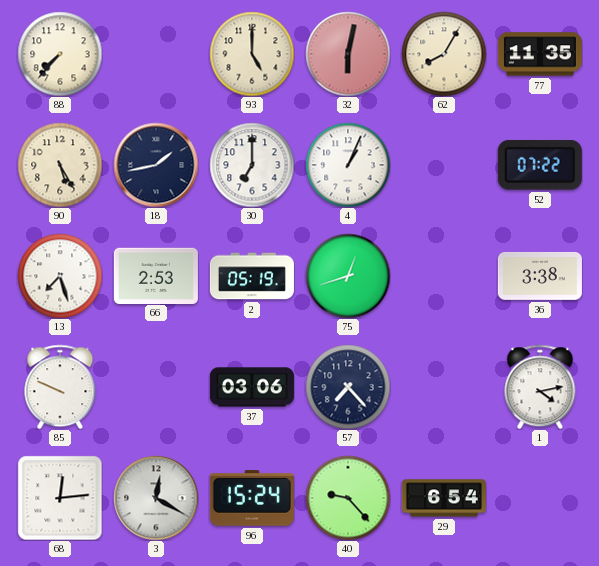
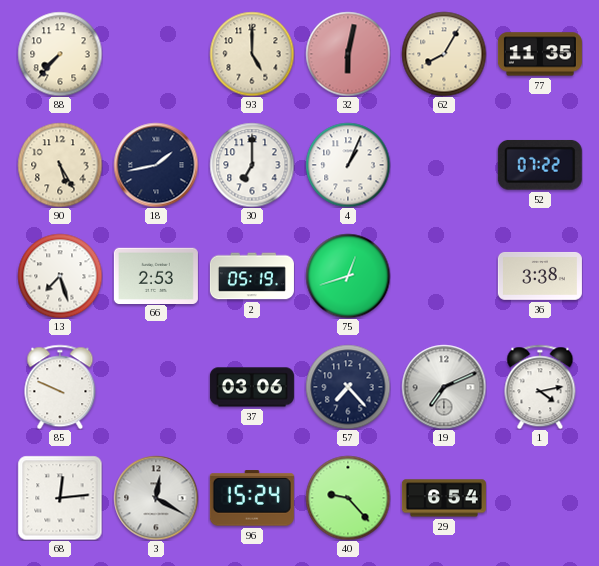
19: none -> 7:11 (444, 387)
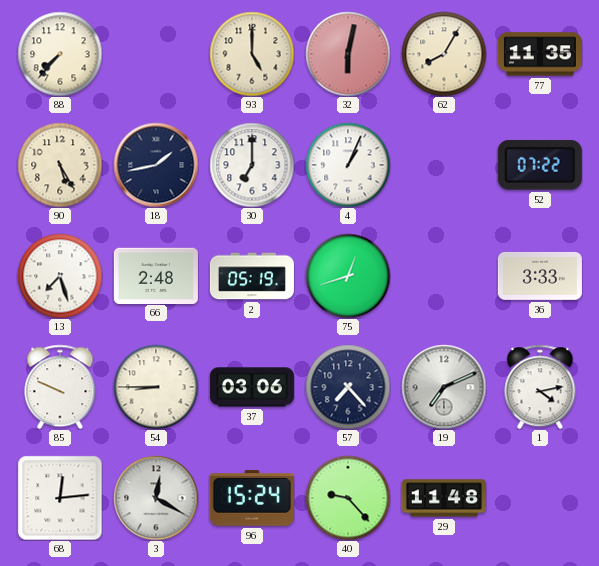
66: 2:53 -> 2:48 (156, 275)
36: 3:38 -> 3:33 (540, 276)
54: none -> 8:45 (156, 387)
29: 6:54 -> 11:48 (444, 498)
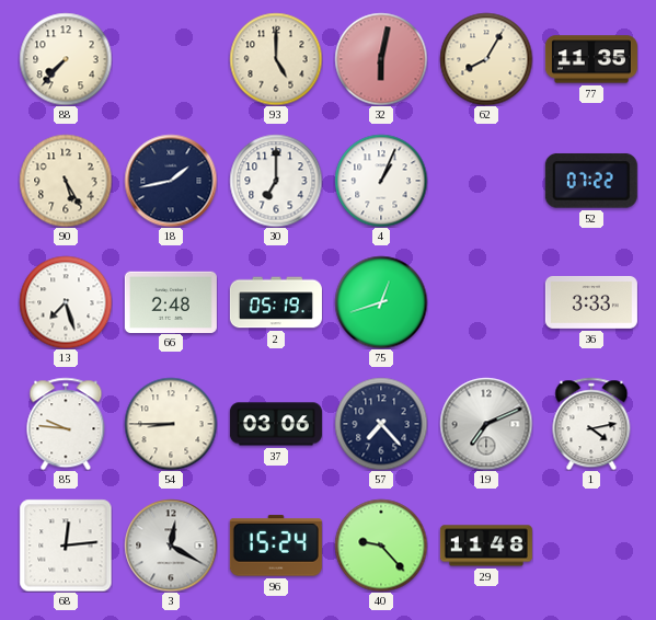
85: 9:49 -> 9:46 (66, 424)
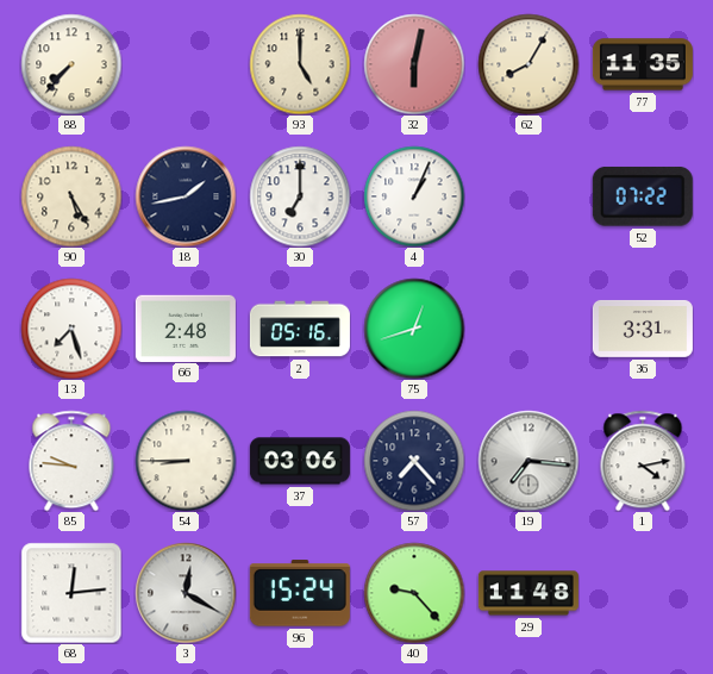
2: 05:19 -> 05:16 (300, 329)
36: 3:33 -> 3:31 (643, 329)
19: 7:11 -> 7:16 (529, 461)
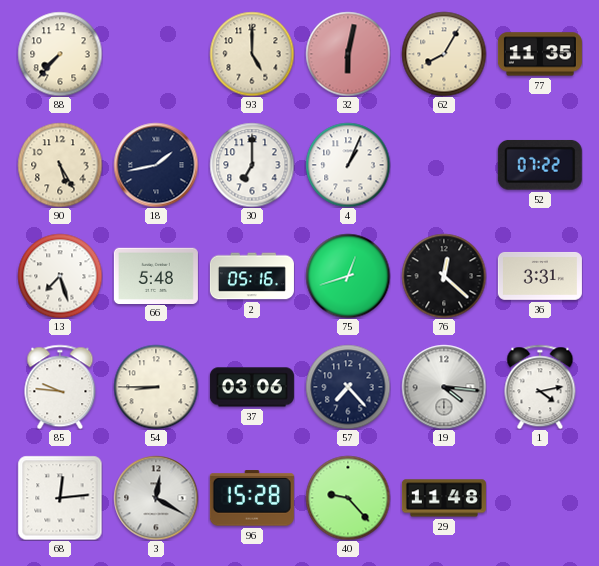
66: 2:48 -> 5:48 (156, 275)
76: none -> 12:22 (444, 276)
19: 7:16 -> 4:16 (444, 387)
96: 15:24 -> 15:28 (252, 498)
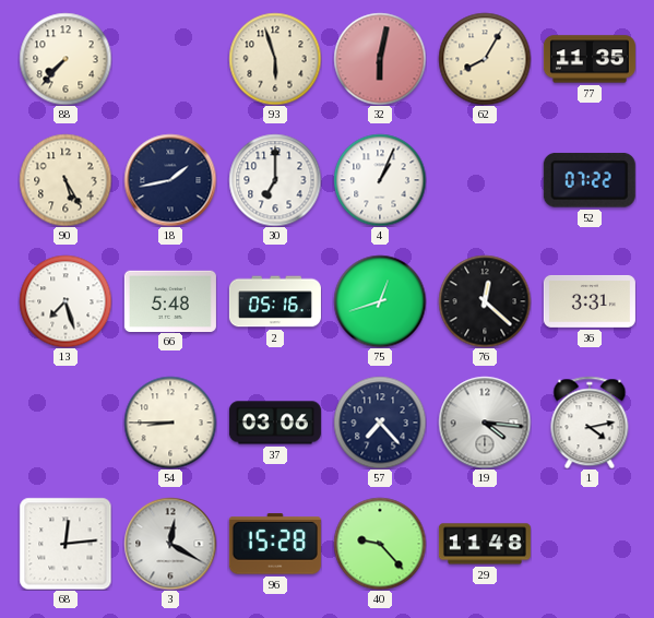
93: 5:00 -> 5:57 (275, 59)
85: 9:46 -> none (60, 387)
